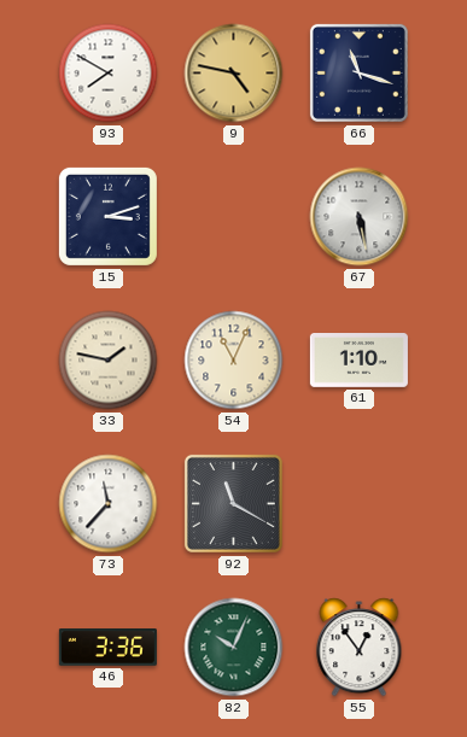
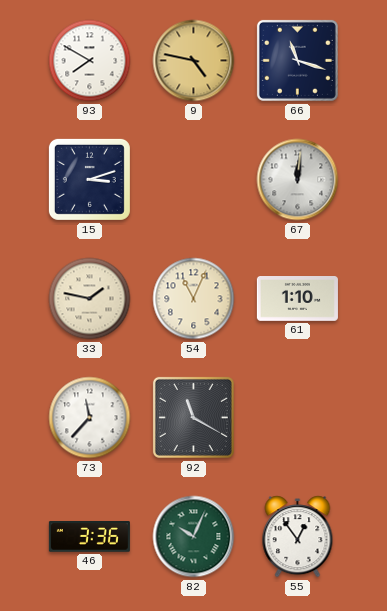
67: 5:28 -> 12:01 (298, 180)
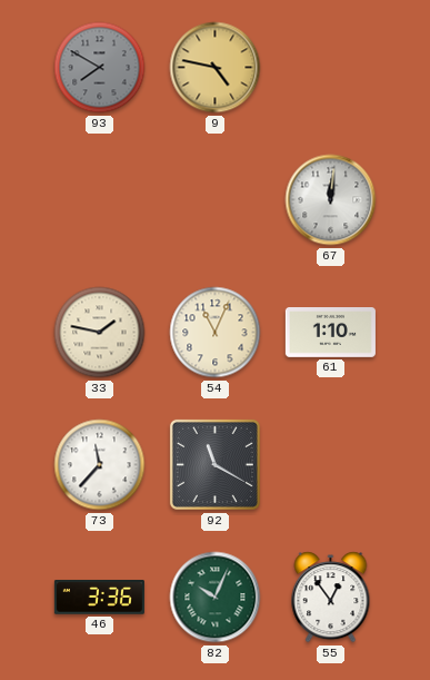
93 dial: white -> grey (100, 68)
66: 11:18 -> none (297, 60)
15: 3:12 -> none (89, 179)
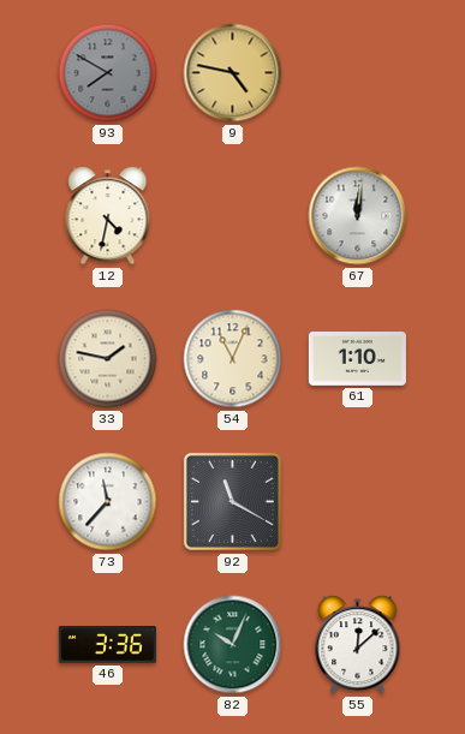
12: none -> 4:32 (108, 216)
55: 12:54 -> 12:08 (358, 645)
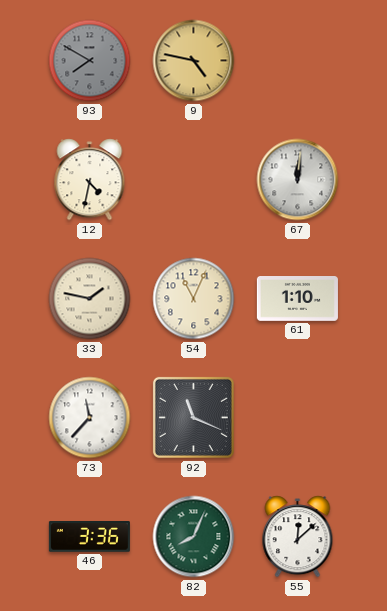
92: 11:20 -> 11:19 (193, 417)
82: 10:04 -> 8:04 (194, 537)
